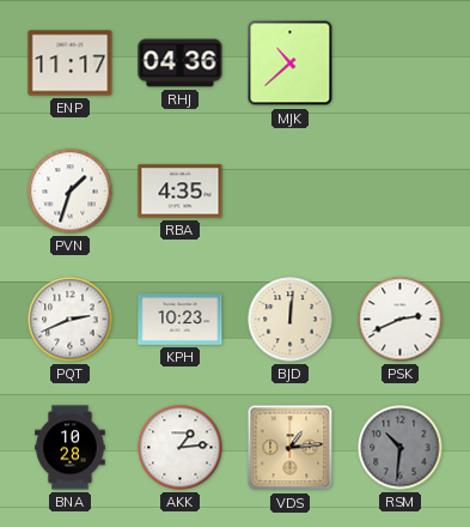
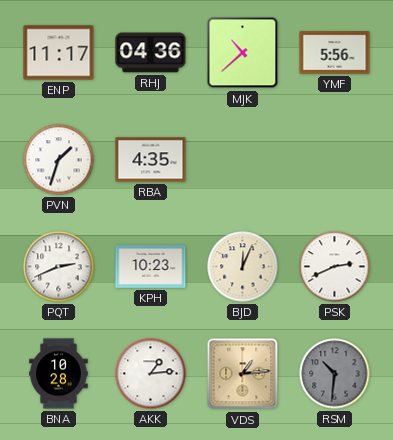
YMF: none -> 5:56 (335, 53)
BJD: 12:01 -> 12:04 (243, 267)
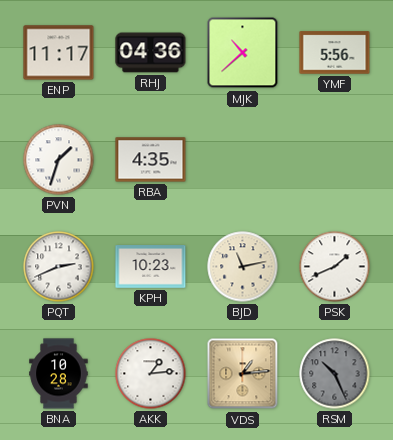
BJD: 12:04 -> 11:13 (243, 267)
PSK: 2:41 -> 1:41 (335, 267)
RSM: 10:31 -> 10:26 (335, 374)
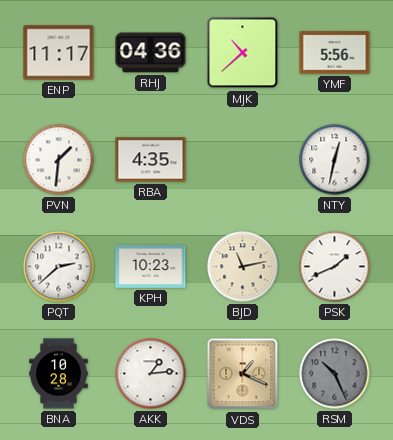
PVN: 1:33 -> 1:31 (59, 160)
NTY: none -> 12:32 (335, 160)
PQT: 2:41 -> 2:38 (59, 267)
VDS: 1:14 -> 1:19 (243, 374)
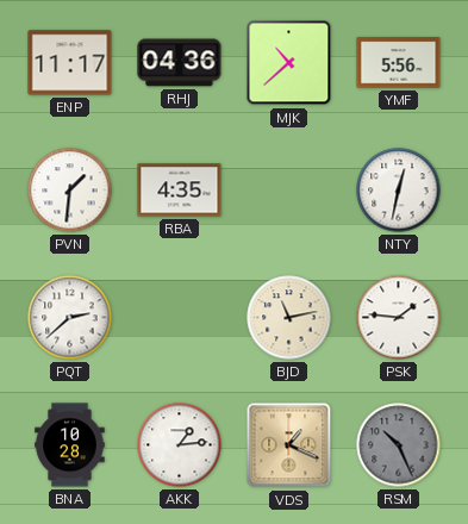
KPH: 10:23 -> none (151, 267)
PSK: 1:41 -> 1:46 (399, 318)
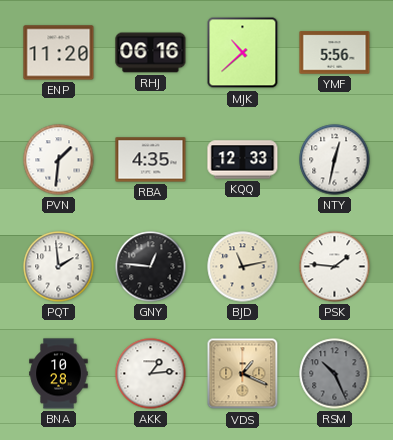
ENP: 11:17 -> 11:20 (59, 53)
RHJ: 04:36 -> 06:16 (151, 53)
KQQ: none -> 12:33 (243, 160)
PQT: 2:38 -> 1:59 (59, 267)
GNY: none -> 12:46 (151, 267)
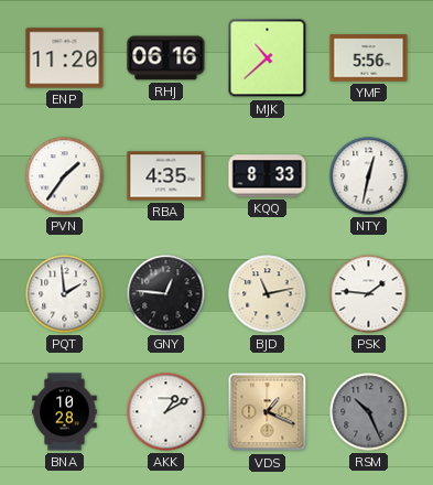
PVN: 1:31 -> 1:36 (65, 176)
KQQ: 12:33 -> 8:33 (268, 176)
AKK: 1:14 -> 1:10 (166, 412)
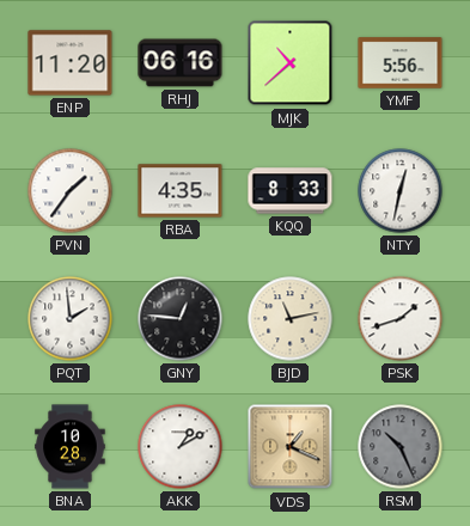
PSK: 1:46 -> 1:42 (401, 319)
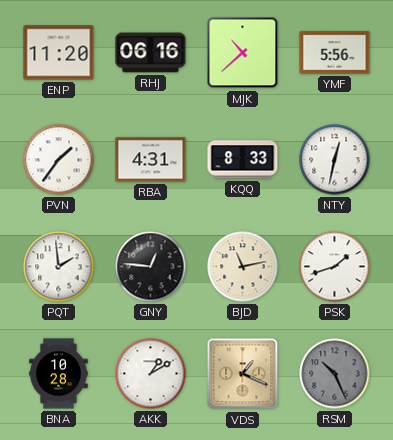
RBA: 4:35 -> 4:31 (151, 160)
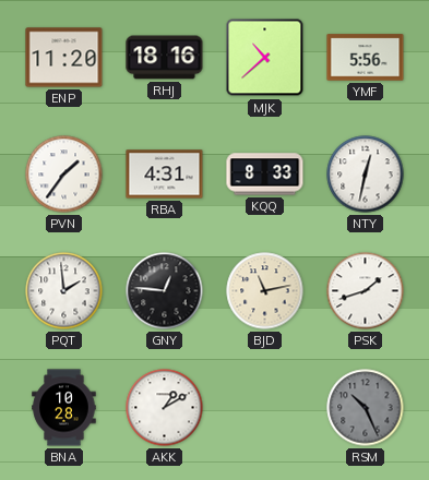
RHJ: 06:16 -> 18:16 (165, 58)
VDS: 1:19 -> none (243, 374)
